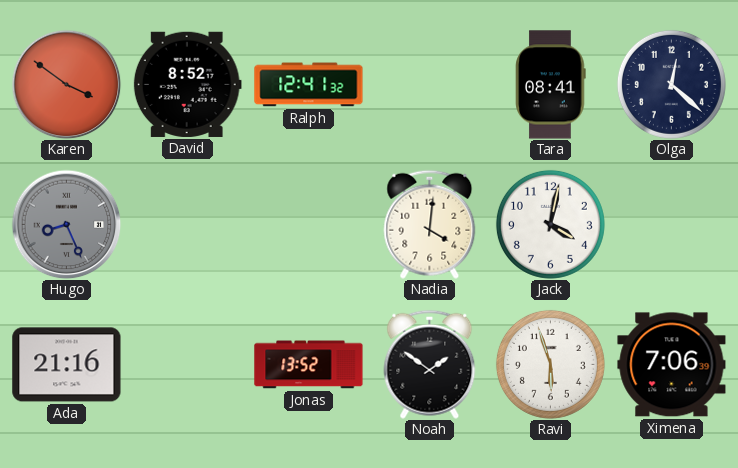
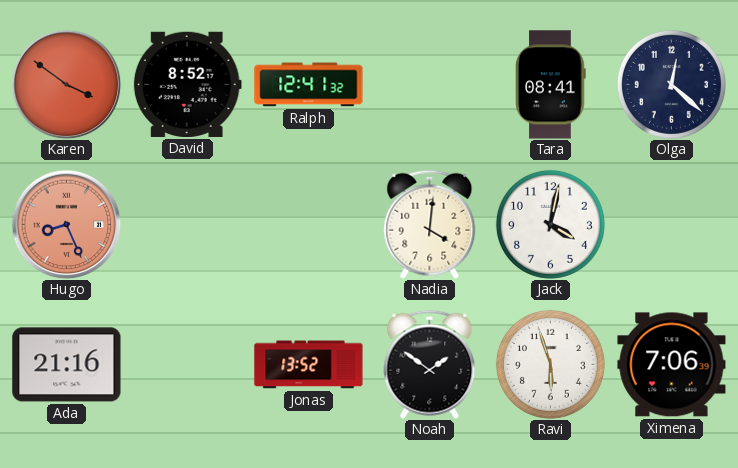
Hugo dial: grey -> salmon (66, 224)
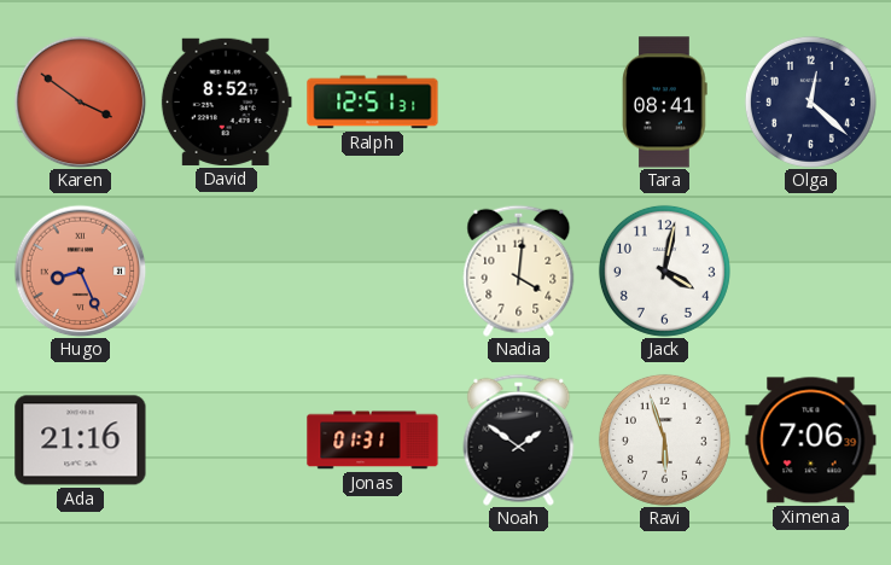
Ralph: 12:41 -> 12:51 (373, 103)
Jonas: 13:52 -> 01:31 (373, 441)
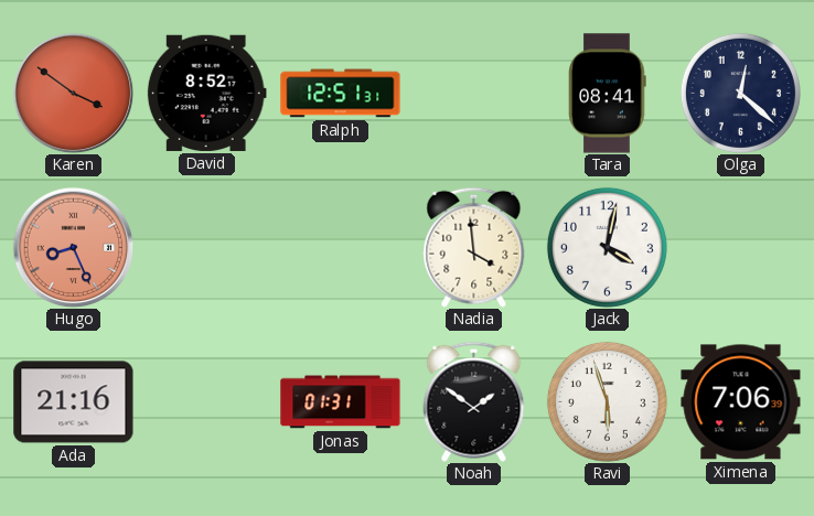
Nadia: 4:01 -> 3:59 (474, 247)
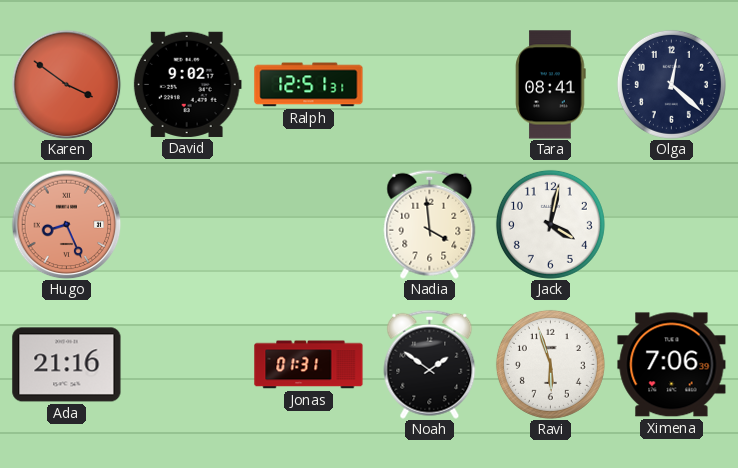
David: 8:52 -> 9:02 (187, 84)
